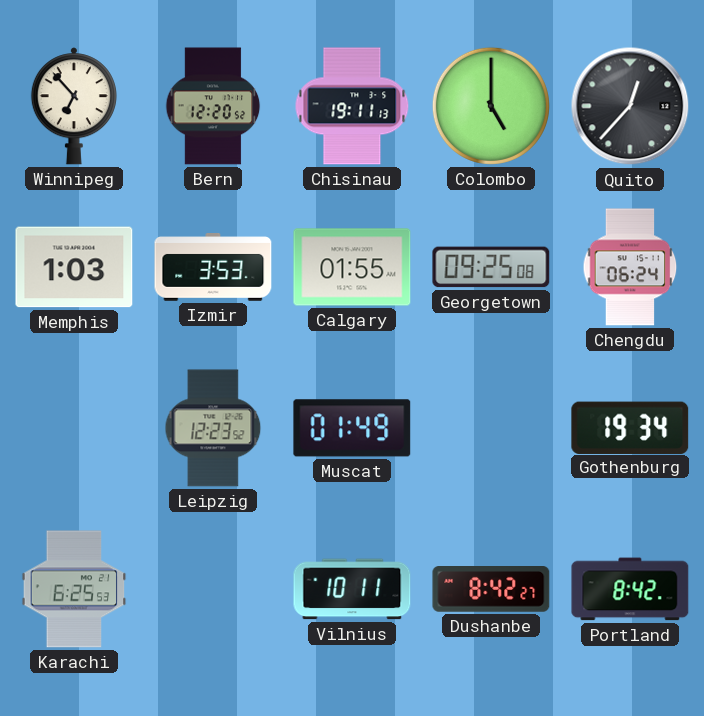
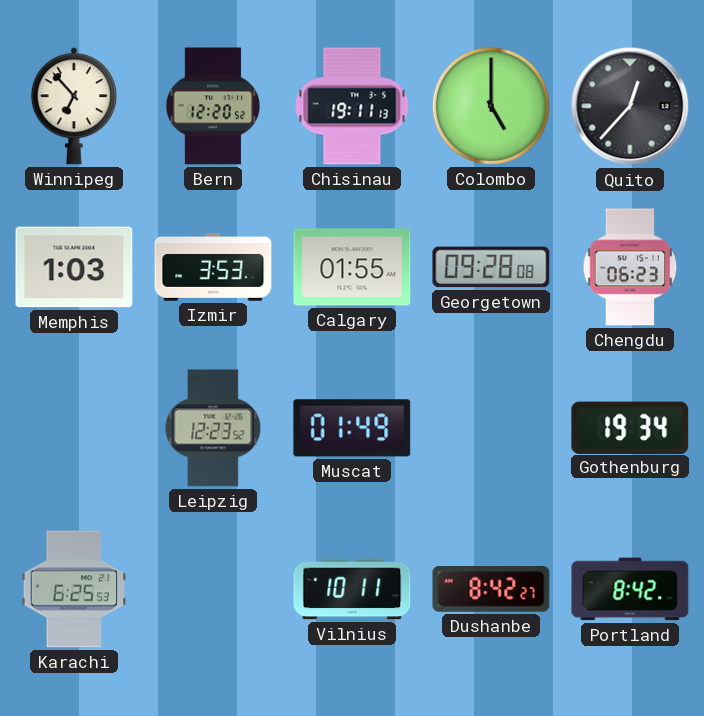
Georgetown: 09:25 -> 09:28 (491, 267)
Chengdu: 06:24 -> 06:23 (630, 267)
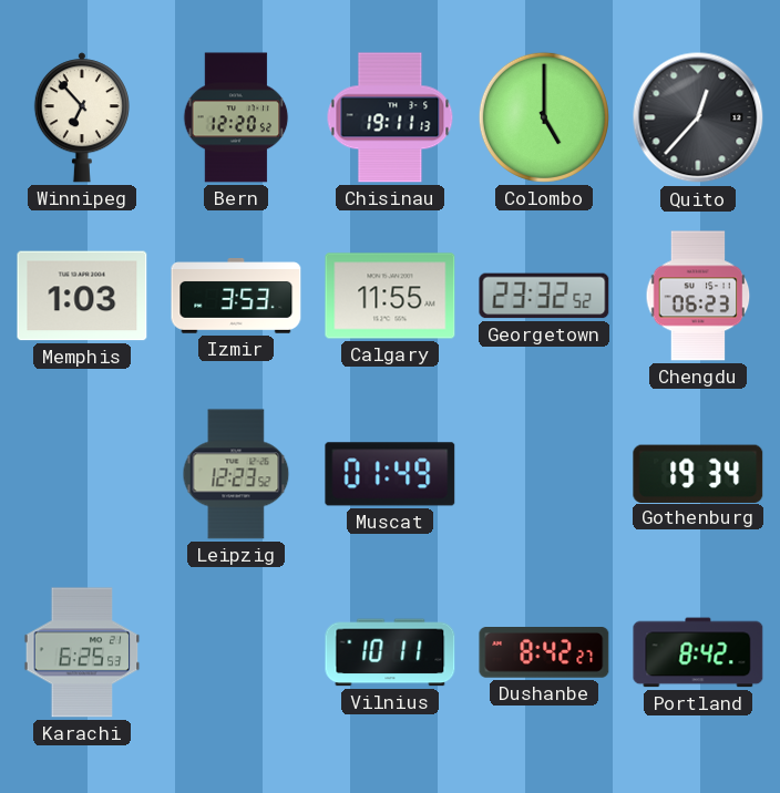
Calgary: 01:55 -> 11:55 (390, 296)
Georgetown: 09:28 -> 23:32 (544, 296)
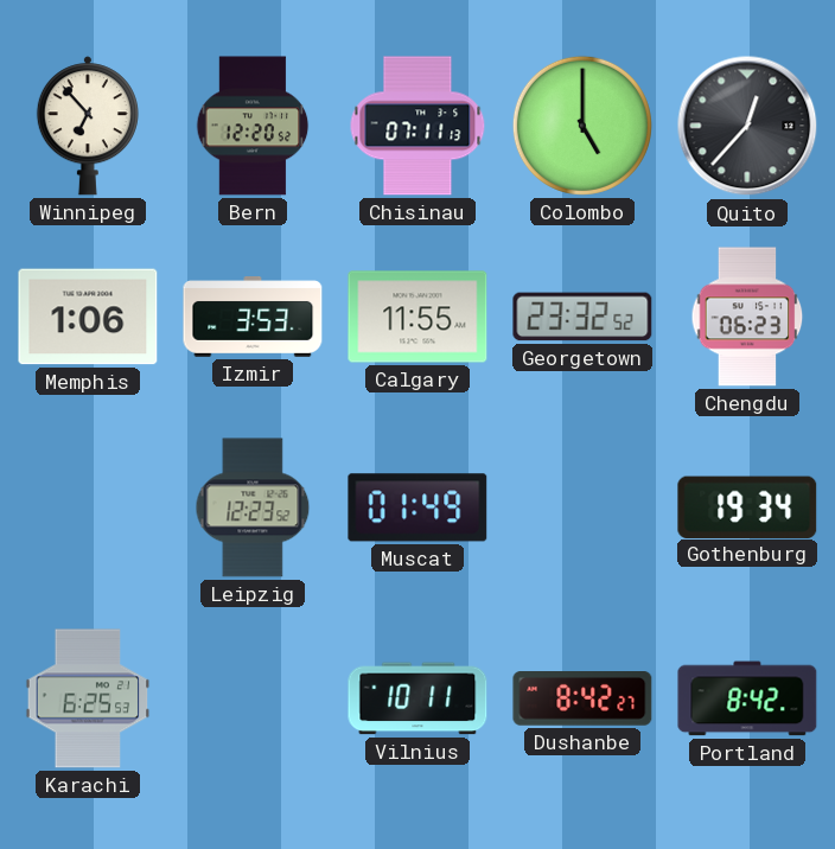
Chisinau: 19:11 -> 07:11 (417, 126)
Memphis: 1:03 -> 1:06 (88, 317)
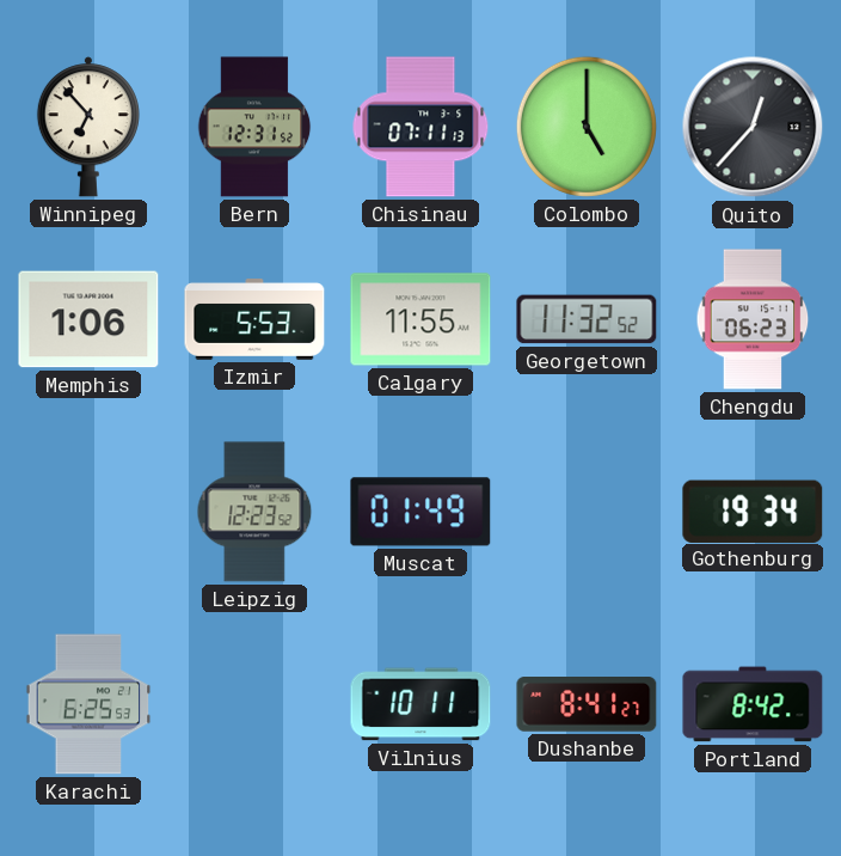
Bern: 12:20 -> 12:31 (254, 127)
Izmir: 3:53 -> 5:53 (254, 320)
Georgetown: 23:32 -> 11:32 (587, 319)
Dushanbe: 8:42 -> 8:41 (587, 705)
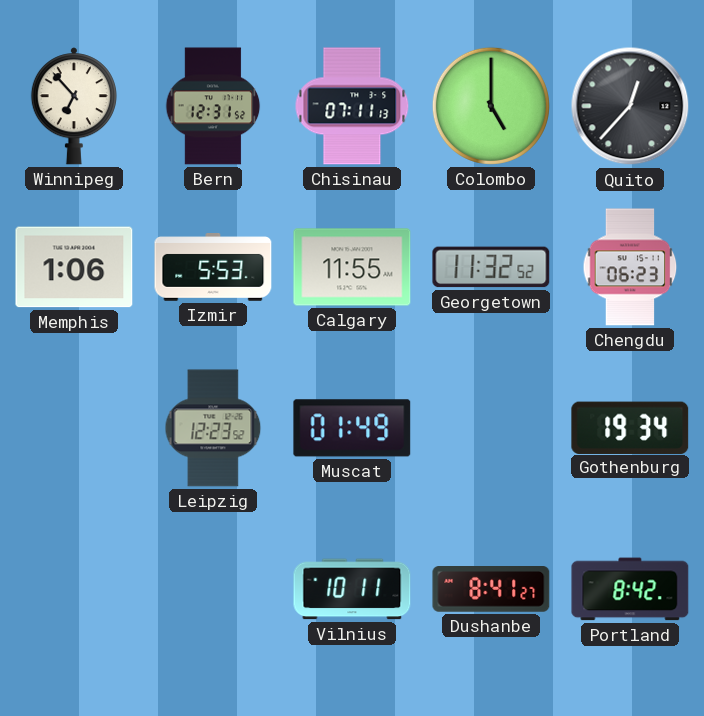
Karachi: 6:25 -> none (88, 704)
